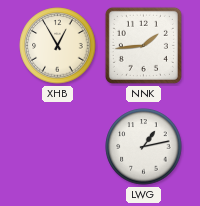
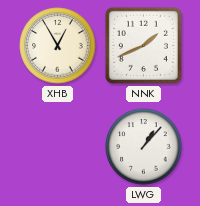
NNK: 1:44 -> 1:41 (143, 45)
LWG: 1:13 -> 1:07 (144, 147)
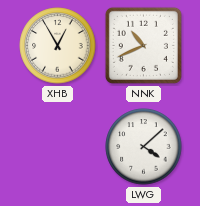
NNK: 1:41 -> 10:41 (143, 45)
LWG: 1:07 -> 4:08 (144, 147)
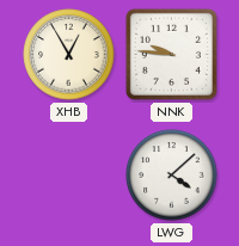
NNK: 10:41 -> 9:46 (171, 54)
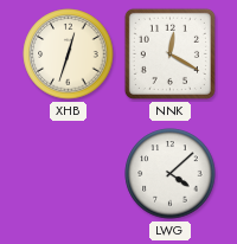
XHB: 12:55 -> 12:33 (69, 54)
NNK: 9:46 -> 12:20 (169, 53)
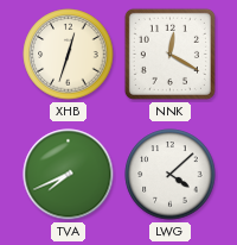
TVA: none -> 7:41 (69, 175)
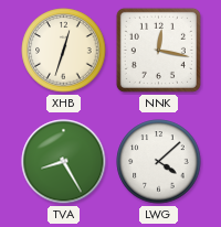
NNK: 12:20 -> 12:17 (158, 50)
TVA: 7:41 -> 8:25 (64, 162)
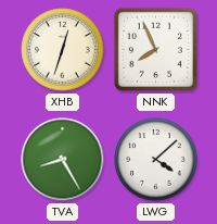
NNK: 12:17 -> 7:56 (155, 49)
